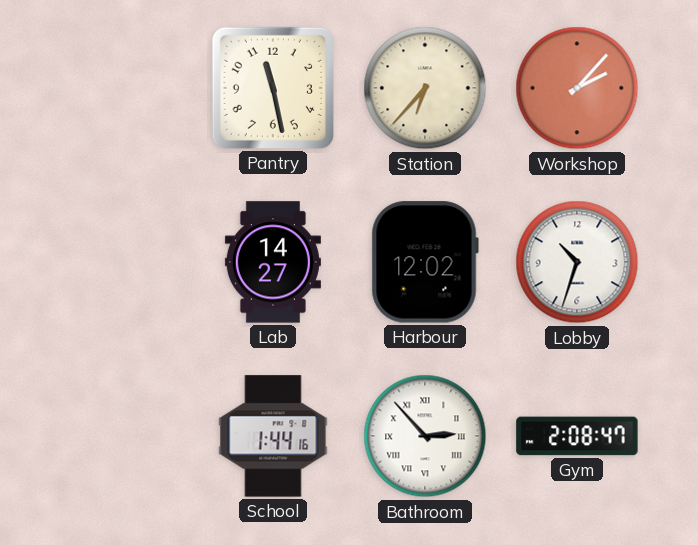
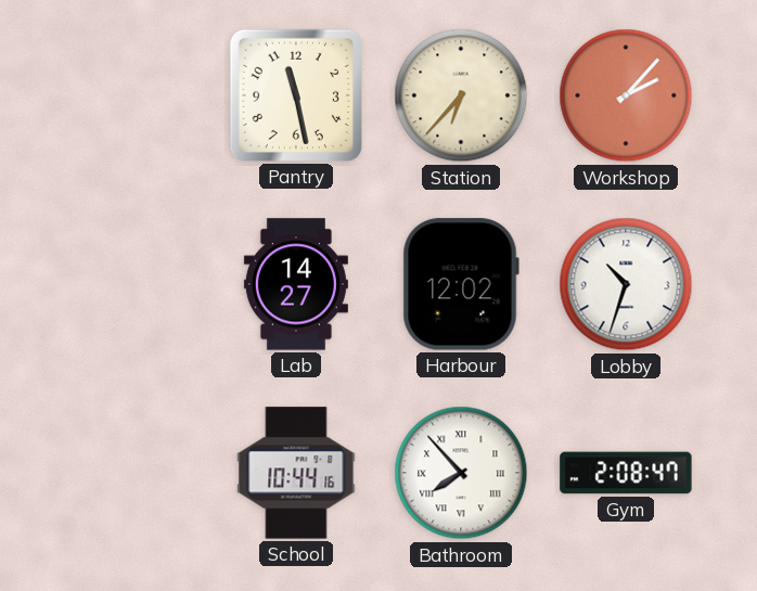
School: 1:44 -> 10:44 (296, 473)
Bathroom: 2:53 -> 7:53 (461, 473)
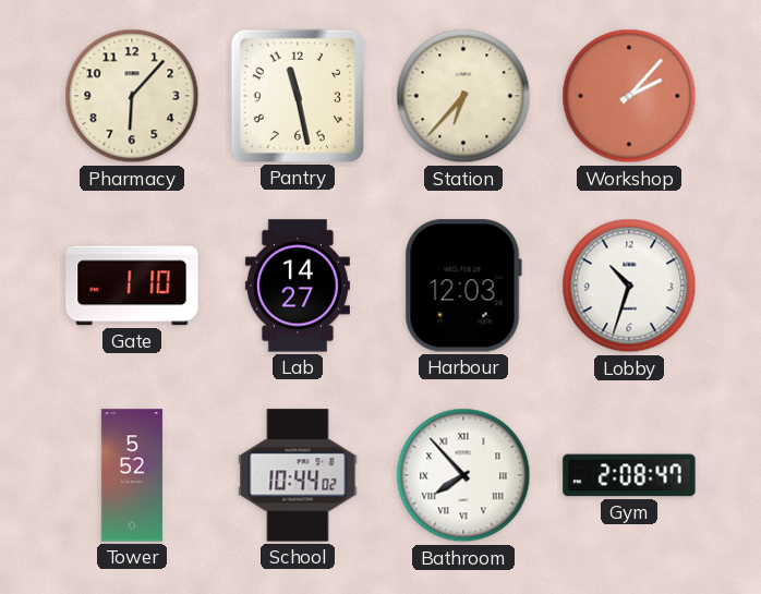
Pharmacy: none -> 6:07 (132, 96)
Gate: none -> 1:10 (132, 286)
Harbour: 12:02 -> 12:03 (463, 286)
Tower: none -> 5:52 (132, 475)
School: 10:44:16 -> 10:44:02 (298, 475)
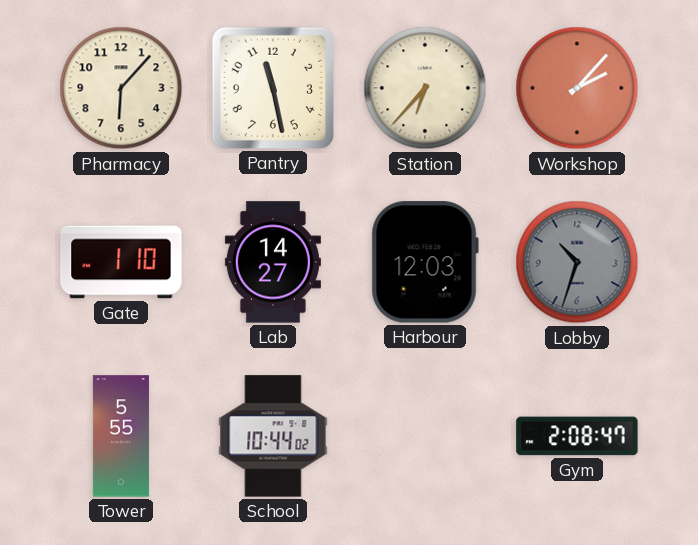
Lobby dial: white -> grey (577, 262)
Tower: 5:52 -> 5:55 (121, 436)
Bathroom: 7:53 -> none (463, 475)
